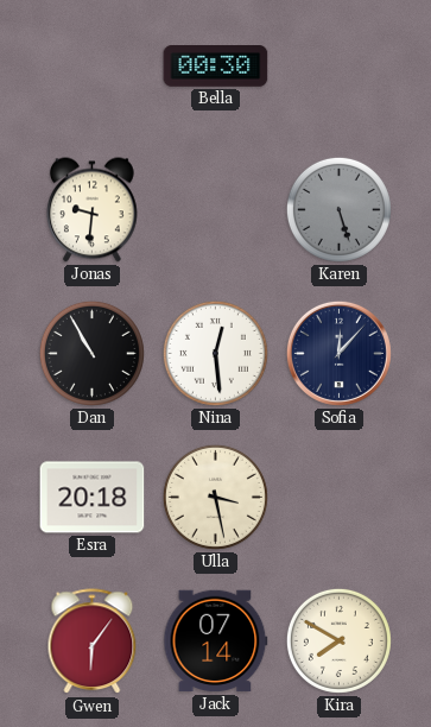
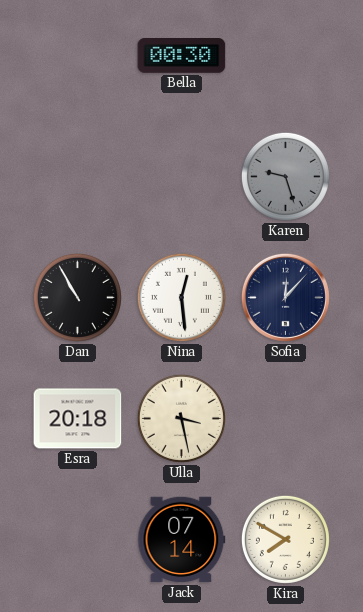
Jonas: 9:31 -> none (93, 210)
Karen: 5:27 -> 9:27 (285, 176)
Gwen: 6:06 -> none (93, 641)
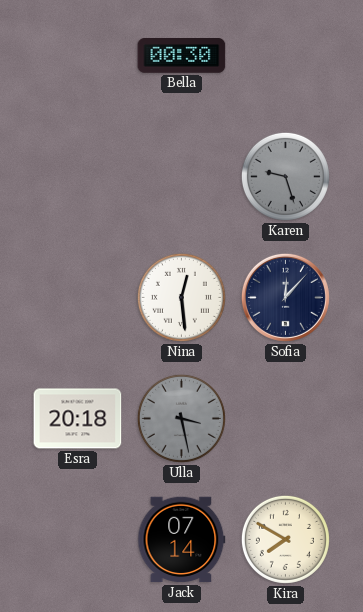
Dan: 10:55 -> none (77, 297)
Ulla dial: cream -> grey (181, 418)
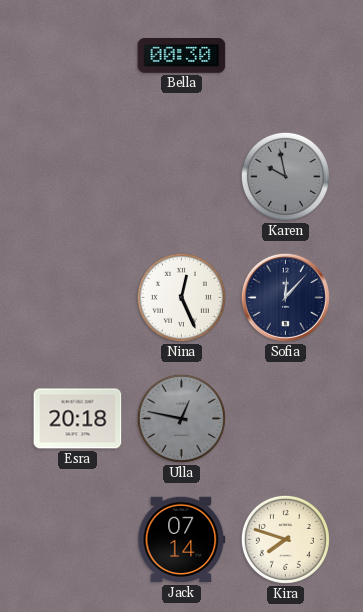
Karen: 9:27 -> 9:58 (285, 176)
Nina: 12:29 -> 12:26 (181, 297)
Ulla: 3:28 -> 12:47 (181, 418)
Kira: 7:50 -> 7:48 (285, 539)
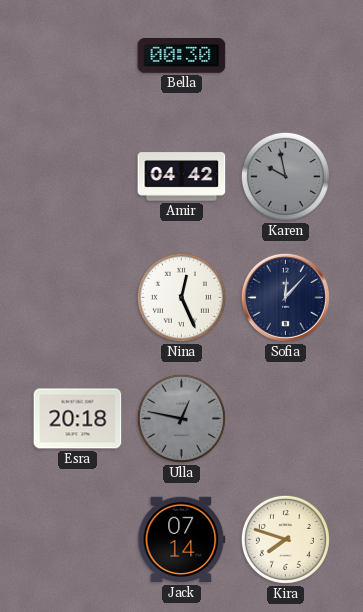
Amir: none -> 04:42 (182, 177)
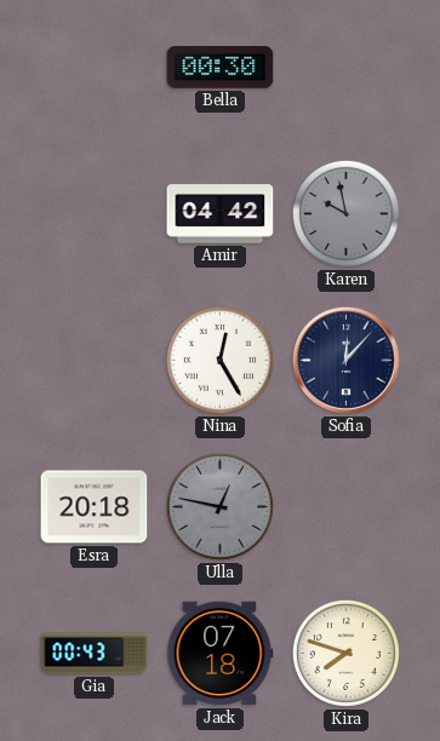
Nina: 12:26 -> 12:25 (219, 360)
Gia: none -> 00:43 (95, 654)
Jack: 07:14 -> 07:18 (221, 654)
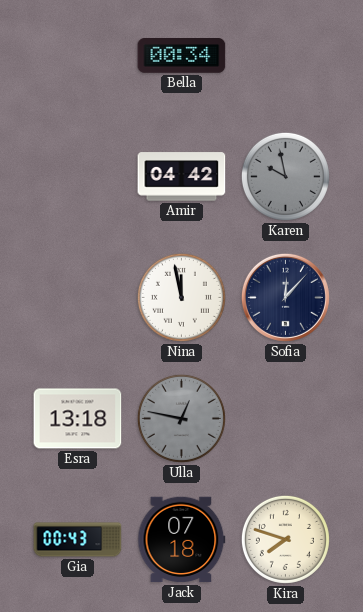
Bella: 00:30 -> 00:34 (182, 56)
Nina: 12:25 -> 11:58 (181, 297)
Esra: 20:18 -> 13:18 (78, 419)
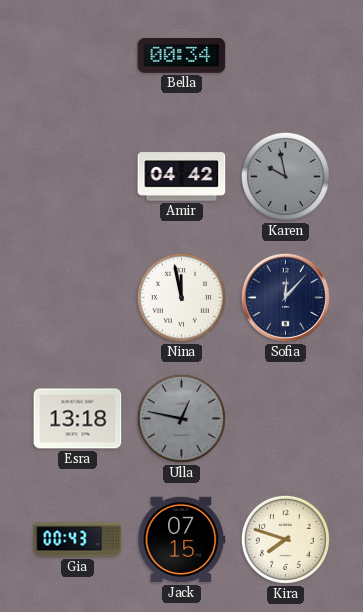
Jack: 07:18 -> 07:15 (182, 540)
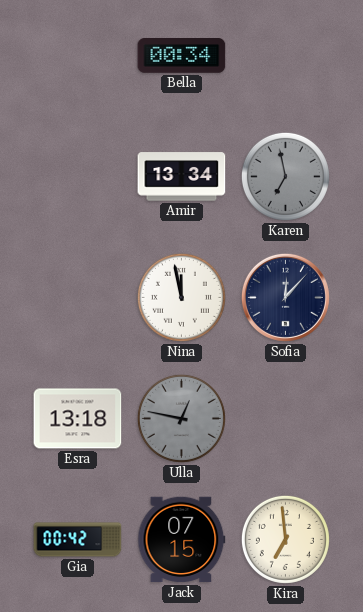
Amir: 04:42 -> 13:34 (182, 177)
Karen: 9:58 -> 6:58 (285, 176)
Gia: 00:43 -> 00:42 (78, 540)
Kira: 7:48 -> 6:59 (285, 539)
